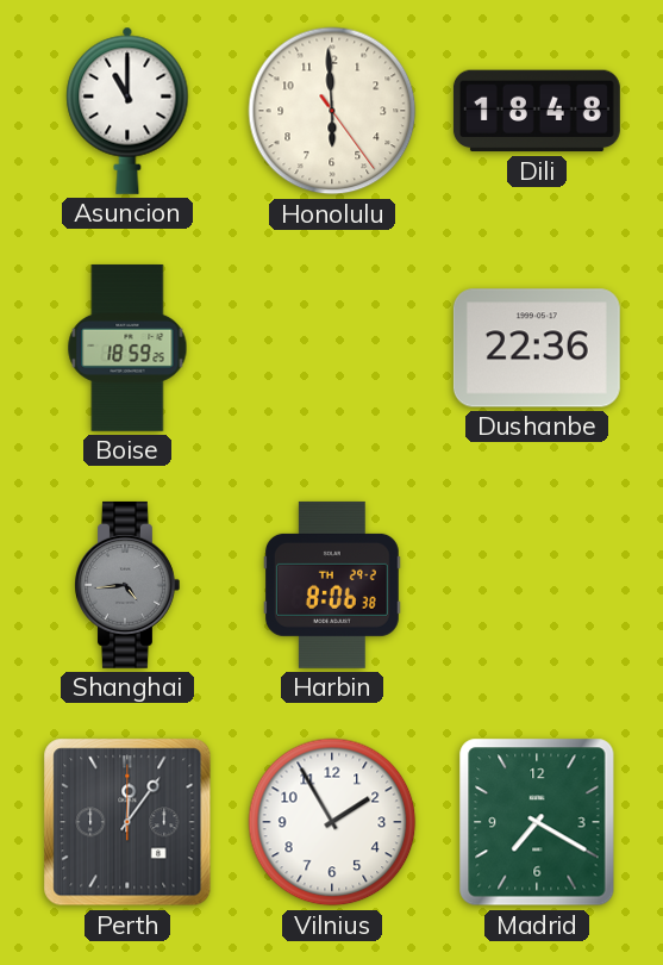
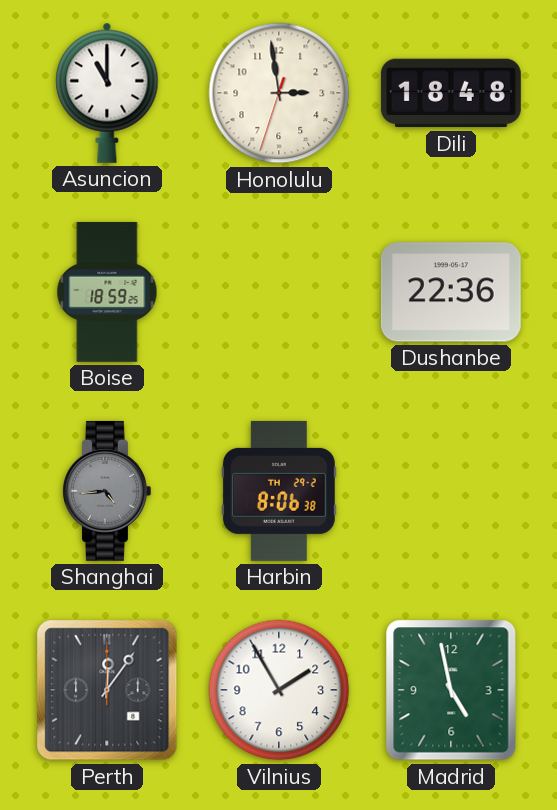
Honolulu: 5:59 -> 2:58 (279, 93)
Madrid: 7:20 -> 4:58 (451, 690)
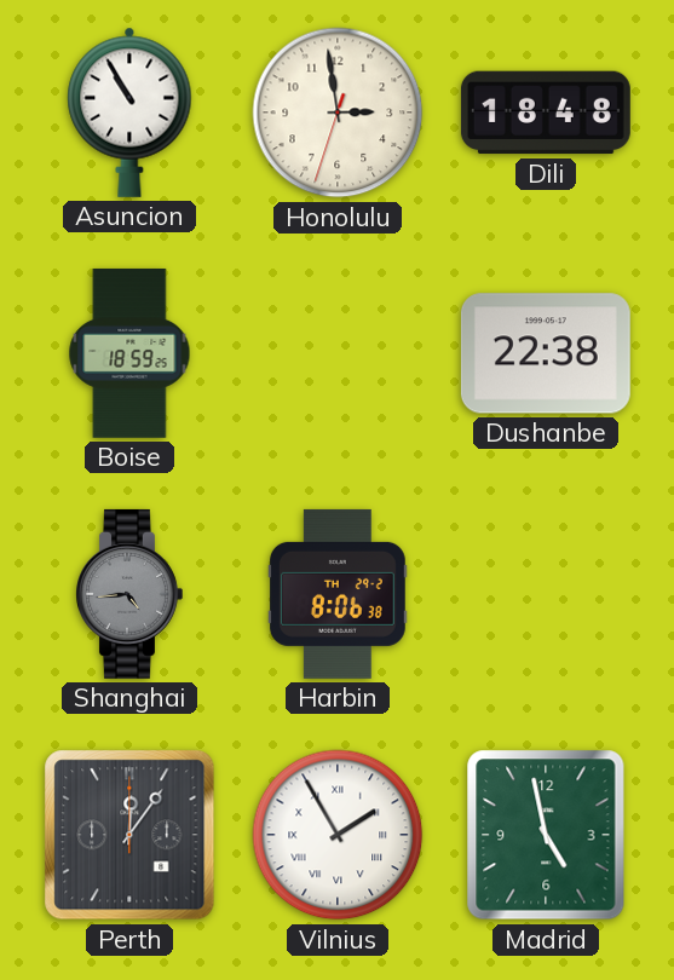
Asuncion: 11:00 -> 10:55 (129, 113)
Dushanbe: 22:36 -> 22:38 (546, 353)
Vilnius numerals: Arabic -> Roman (338, 835)
